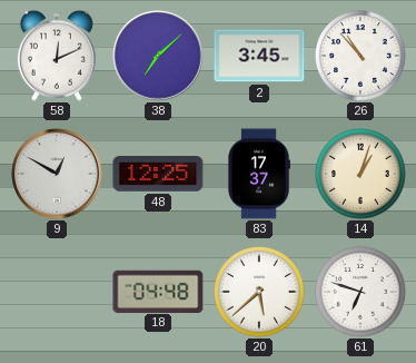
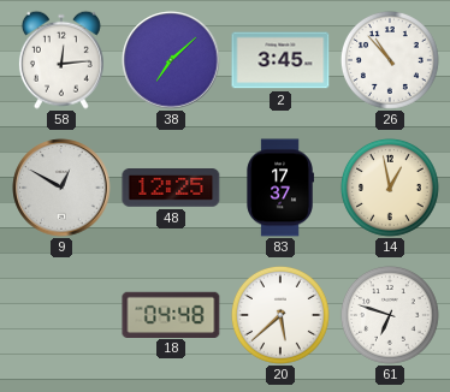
58: 12:11 -> 12:14 (61, 60)
14: 1:03 -> 12:58 (390, 188)
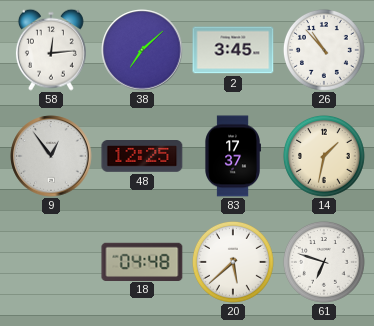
9: 12:50 -> 12:54 (51, 156)
14: 12:58 -> 1:32 (324, 156)
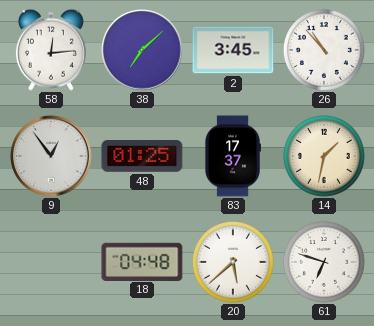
48: 12:25 -> 01:25 (142, 157)
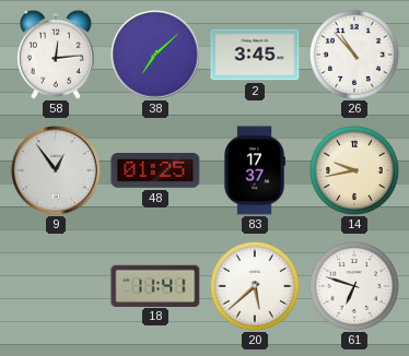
14: 1:32 -> 9:43 (354, 170)
18: 04:48 -> 11:41 (155, 285)
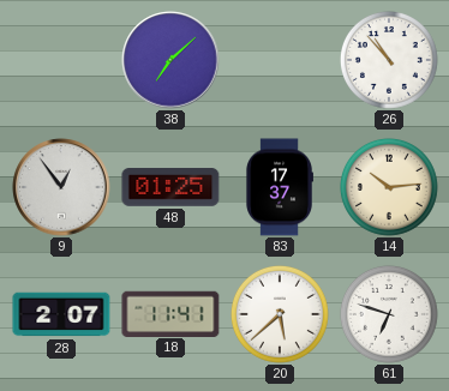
58: 12:14 -> none (56, 55)
2: 3:45 -> none (255, 55)
14: 9:43 -> 10:14 (389, 187)
28: none -> 2:07 (61, 314)
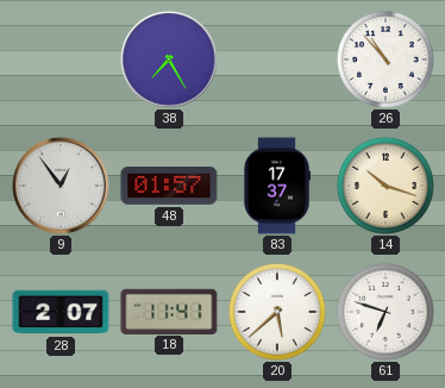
38: 7:08 -> 7:25 (169, 60)
48: 01:25 -> 01:57 (169, 187)
14: 10:14 -> 10:18 (386, 186)
